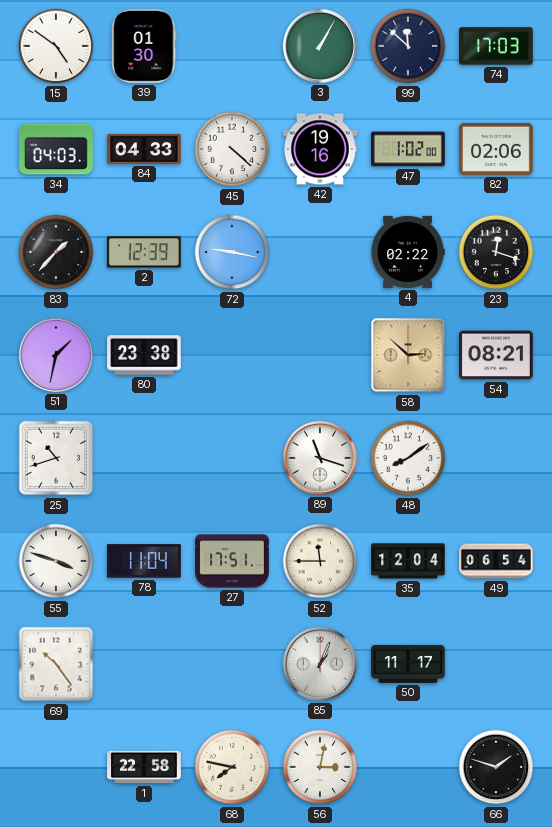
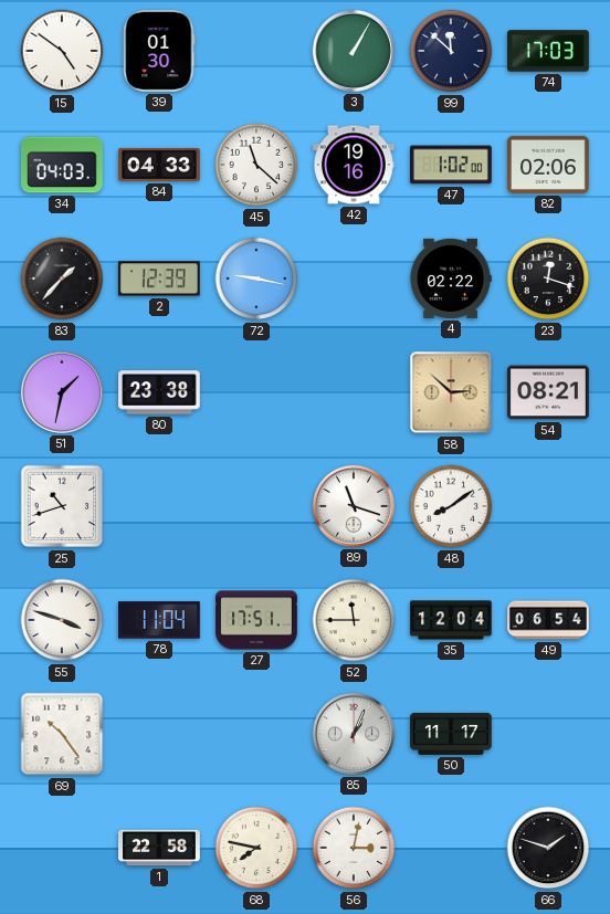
45: 4:22 -> 11:22 (256, 165)
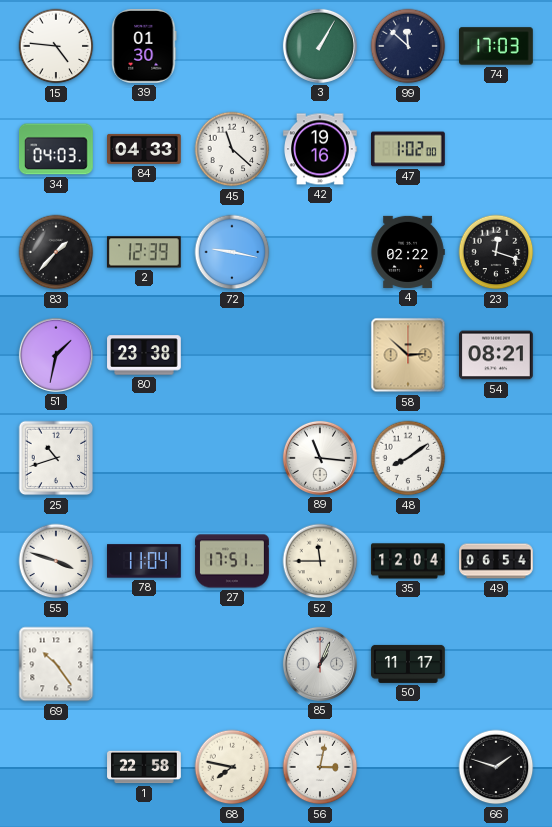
15: 4:51 -> 4:46 (56, 46)
82: 02:06 -> none (549, 165)
89: 11:18 -> 11:16 (320, 458)
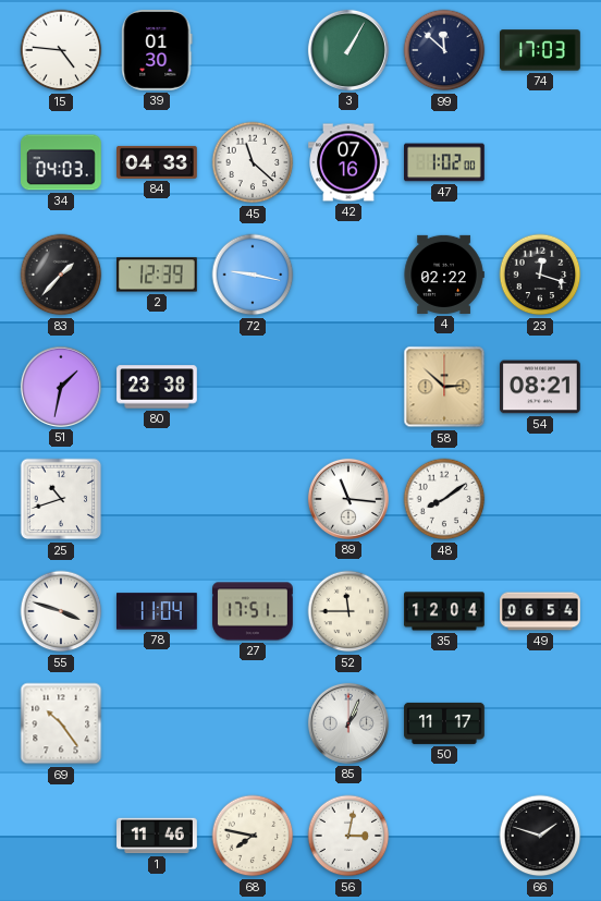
42: 19:16 -> 07:16 (349, 162)
1: 22:58 -> 11:46 (157, 836)
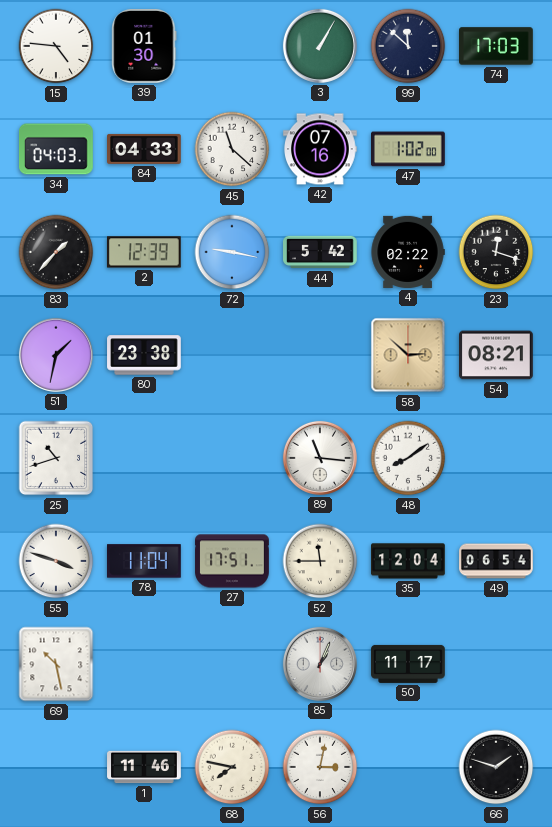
44: none -> 5:42 (321, 252)
69: 10:24 -> 10:28 (56, 664)
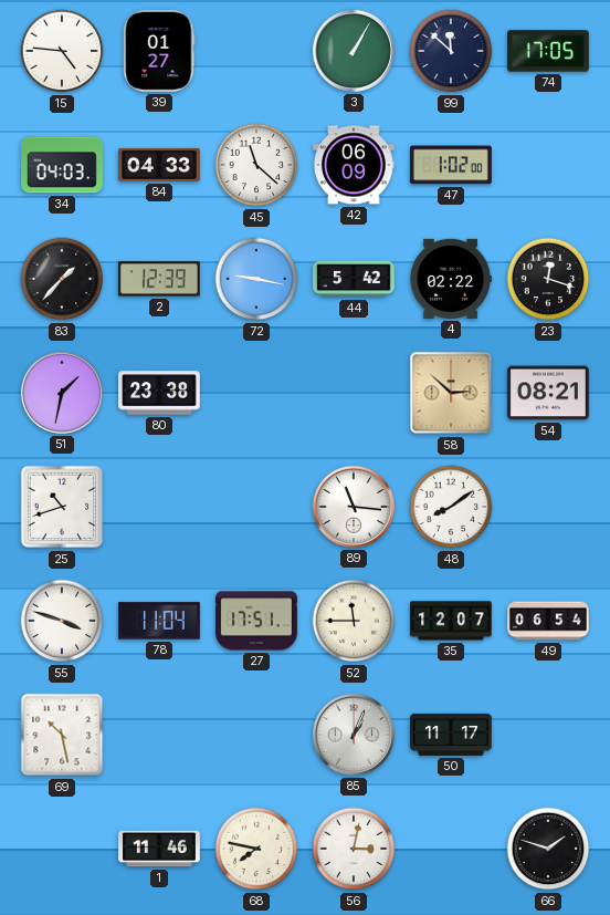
39: 01:30 -> 01:27 (159, 52)
74: 17:03 -> 17:05 (549, 51)
42: 07:16 -> 06:09 (355, 165)
35: 12:04 -> 12:07 (452, 621)
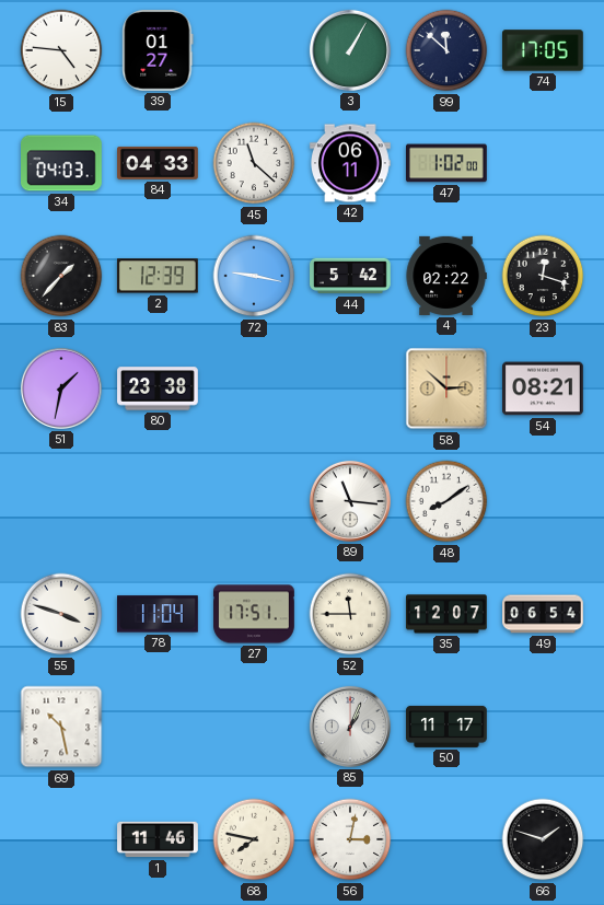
42: 06:09 -> 06:11 (351, 163)
25: 10:42 -> none (62, 507)
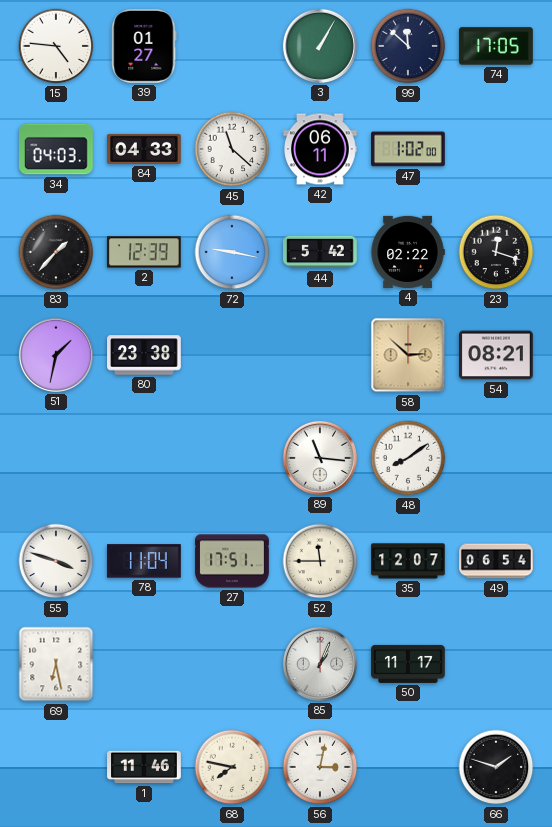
69: 10:28 -> 6:28 (56, 664)
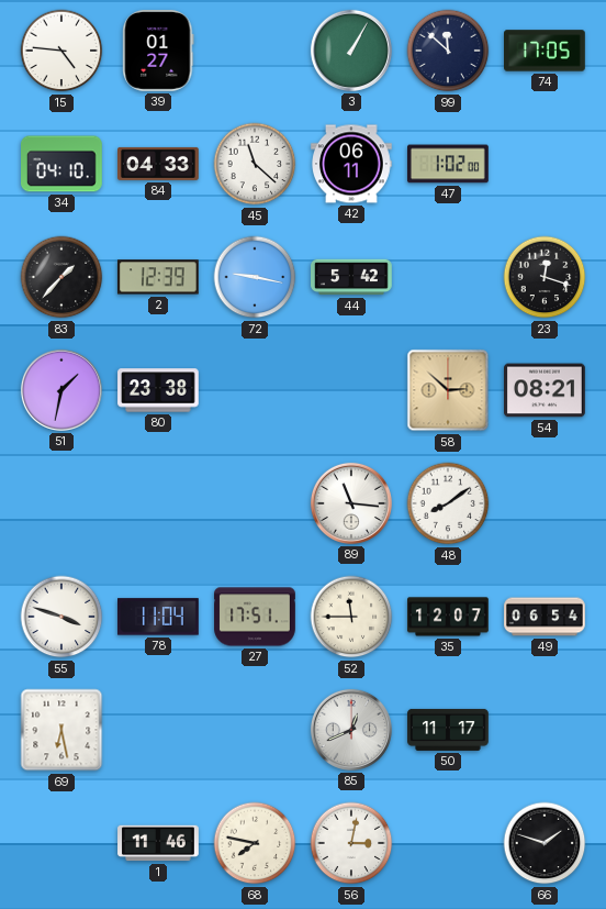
34: 04:03 -> 04:10 (63, 164)
4: 02:22 -> none (408, 252)
85: 1:04 -> 12:41 (351, 730)
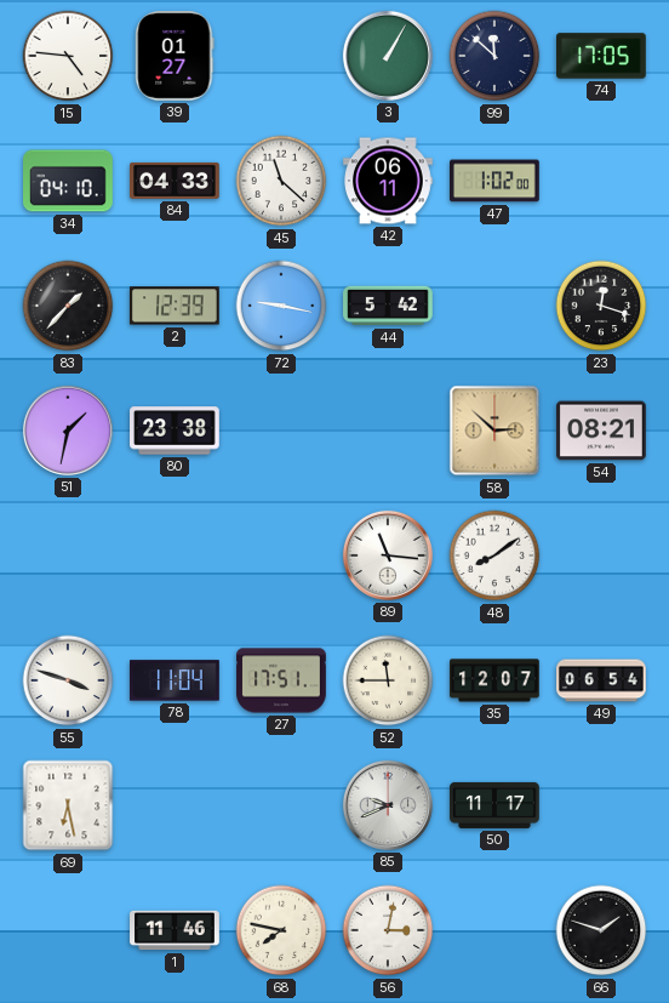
85: 12:41 -> 9:41 (388, 805)
